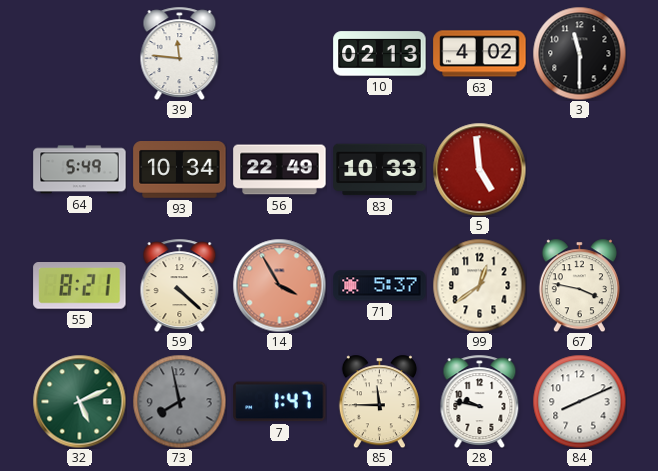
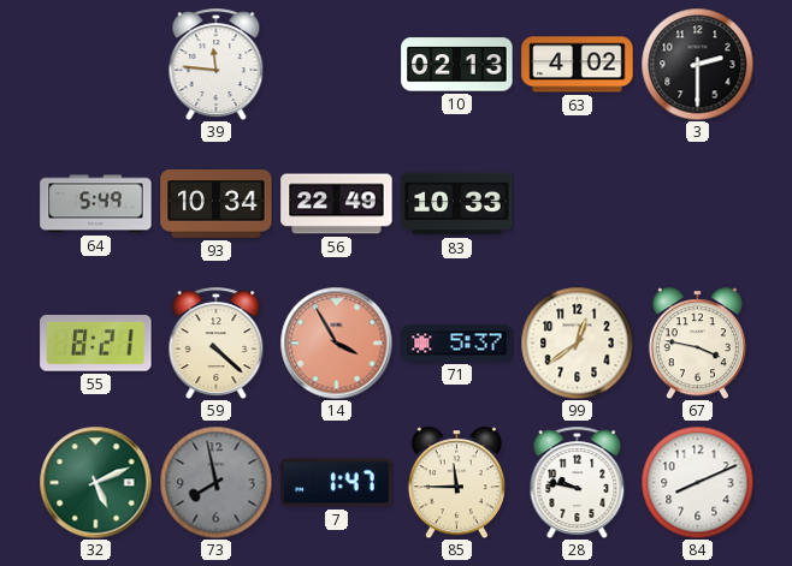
3: 11:30 -> 2:30 (697, 64)
5: 4:59 -> none (479, 169)
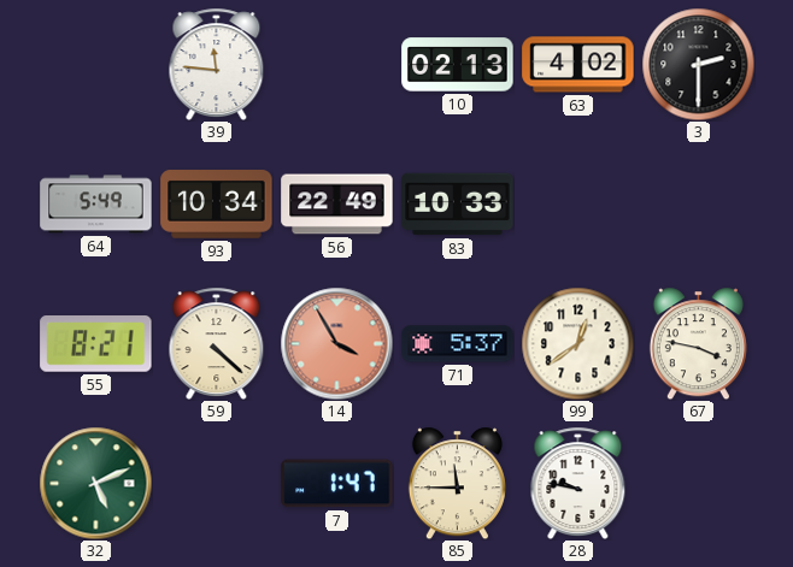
73: 7:58 -> none (215, 482)
84: 8:11 -> none (697, 482)
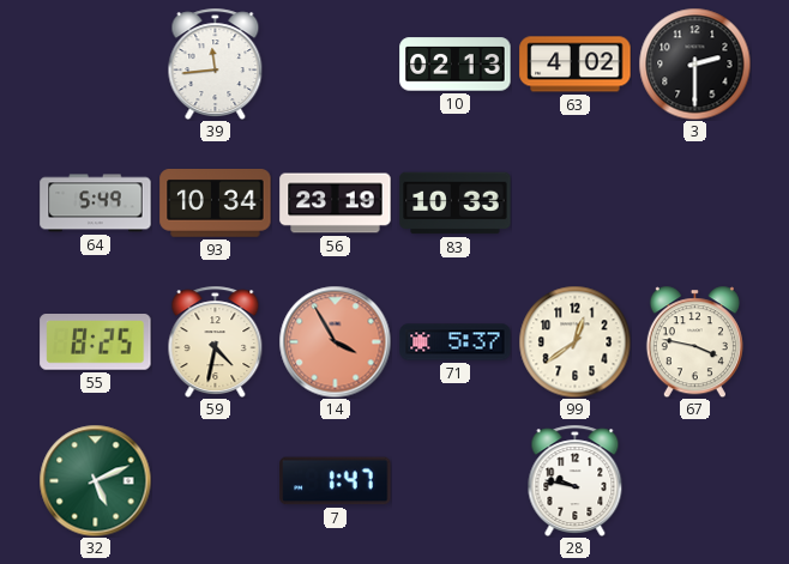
39: 11:46 -> 11:44 (216, 63)
56: 22:49 -> 23:19 (336, 204)
55: 8:21 -> 8:25 (96, 342)
59: 4:22 -> 4:32 (216, 341)
85: 11:45 -> none (457, 483)
